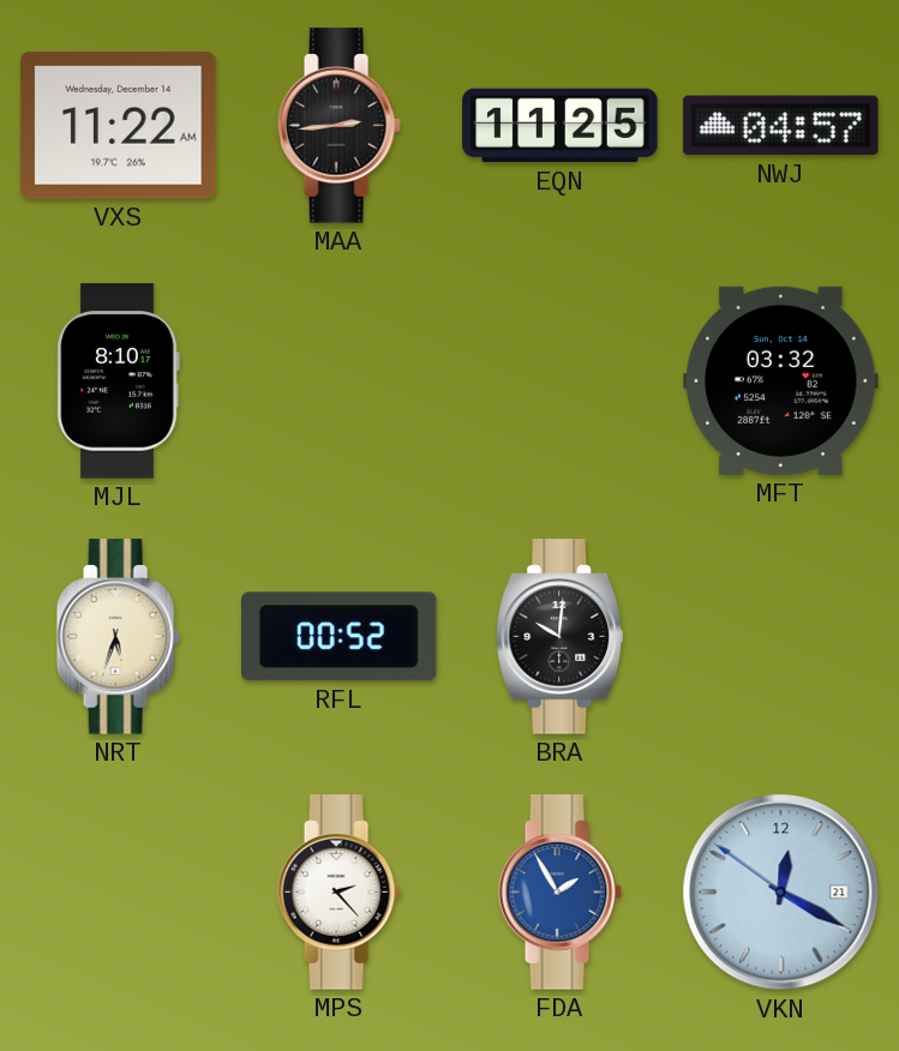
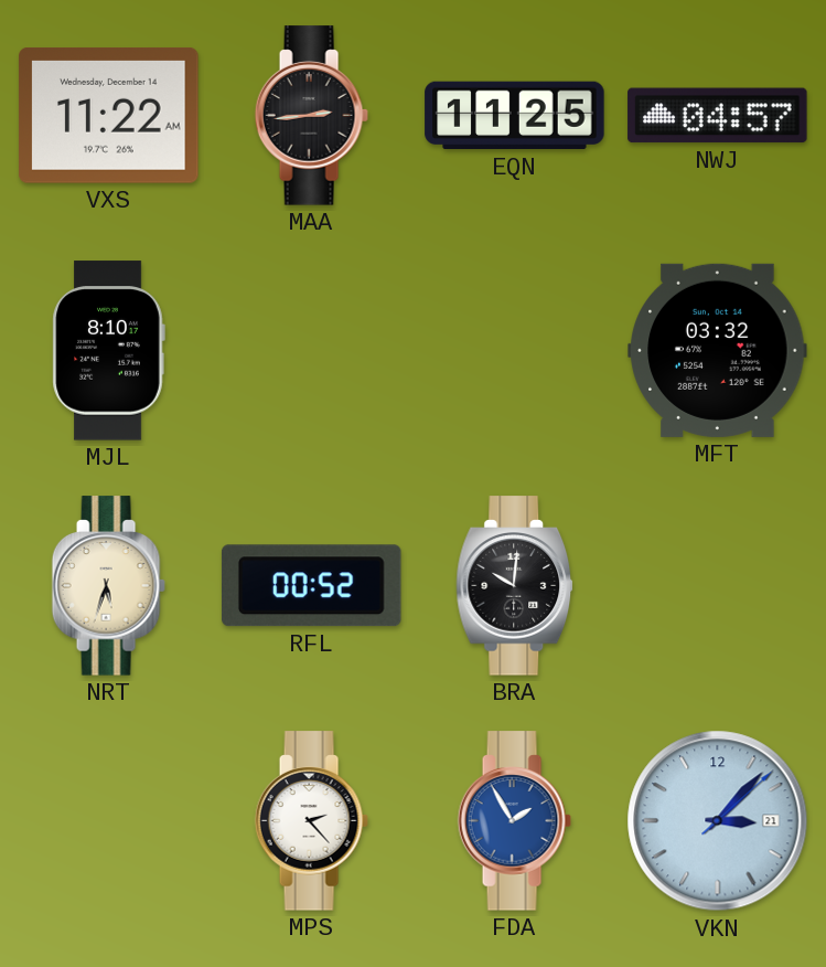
VKN: 12:19 -> 3:07 (718, 821)
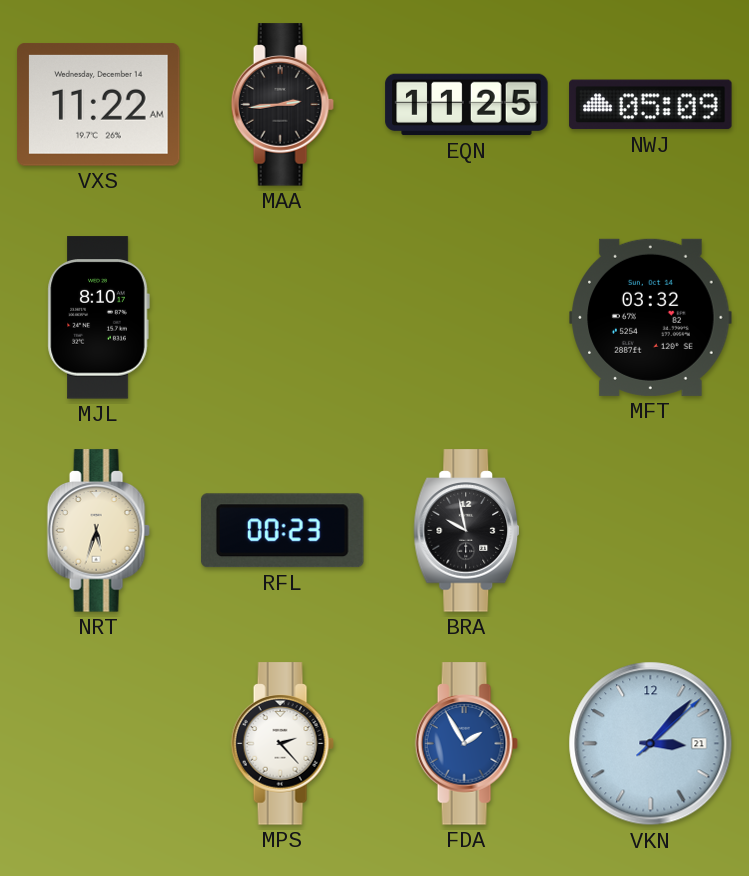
NWJ: 04:57 -> 05:09 (651, 105)
RFL: 00:52 -> 00:23 (282, 531)
BRA: 10:01 -> 9:58 (467, 531)
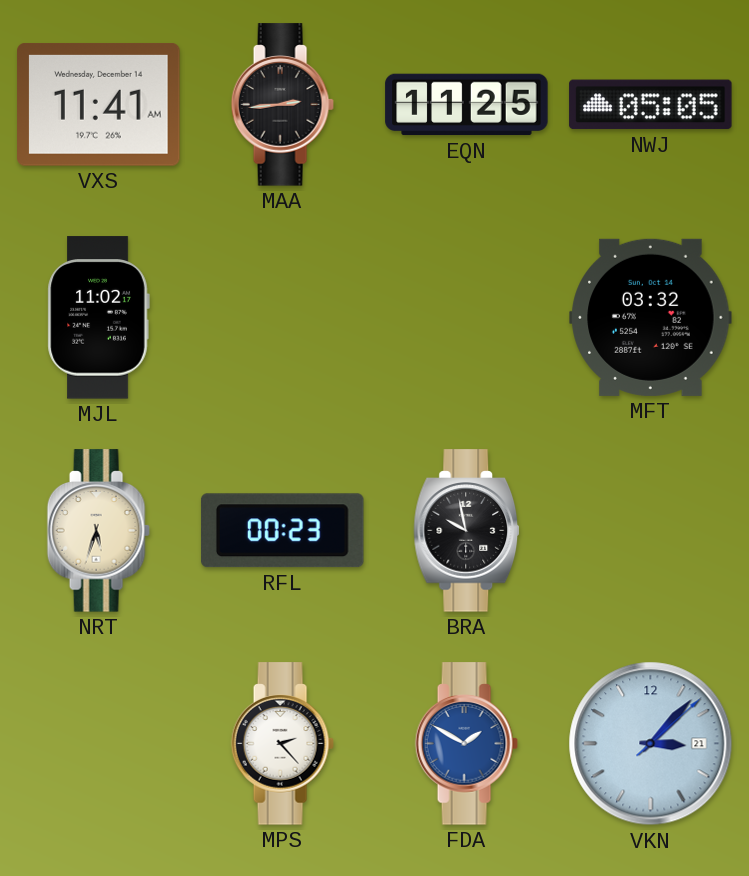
VXS: 11:22 -> 11:41 (99, 105)
NWJ: 05:09 -> 05:05 (651, 105)
MJL: 8:10 -> 11:02 (98, 318)
FDA: 1:55 -> 1:50 (466, 744)
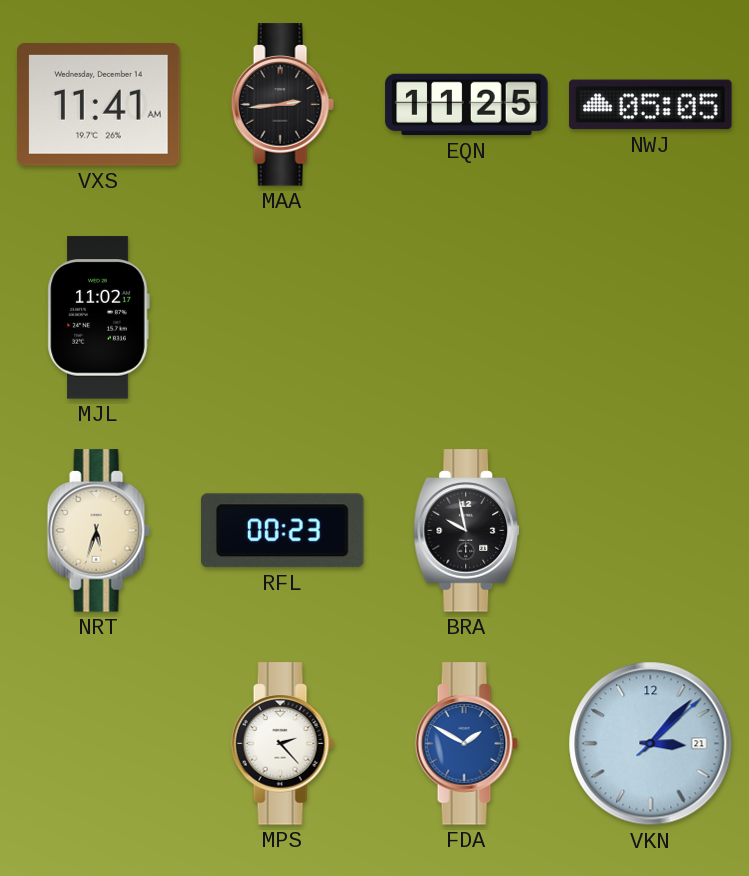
MFT: 03:32 -> none (651, 317)
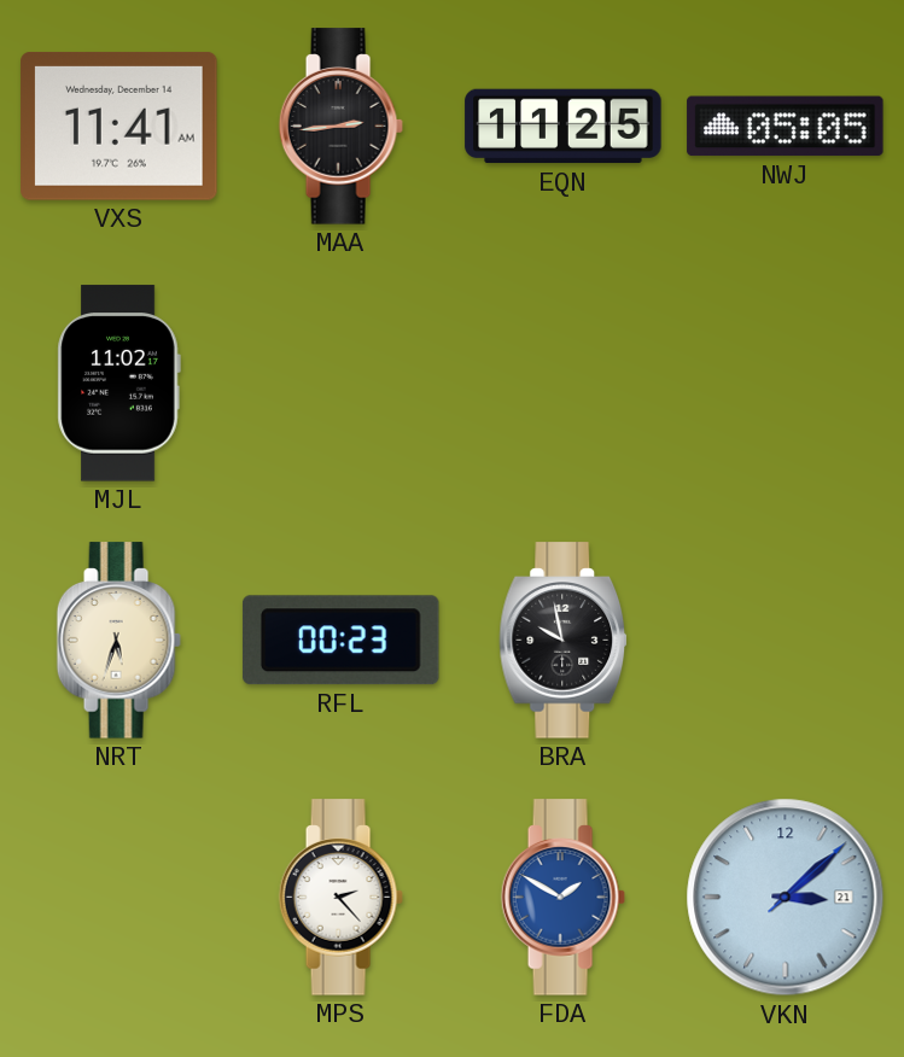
VKN: 3:07 -> 3:08 (786, 898)
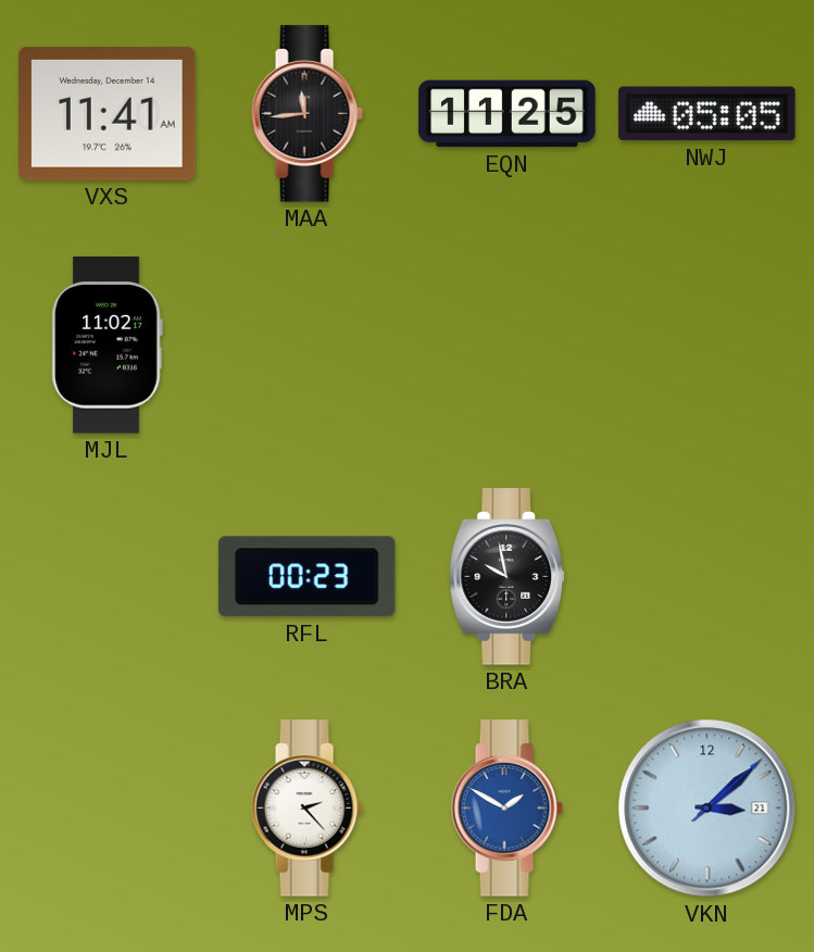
MAA: 2:44 -> 11:44 (306, 114)
NRT: 5:33 -> none (118, 641)
